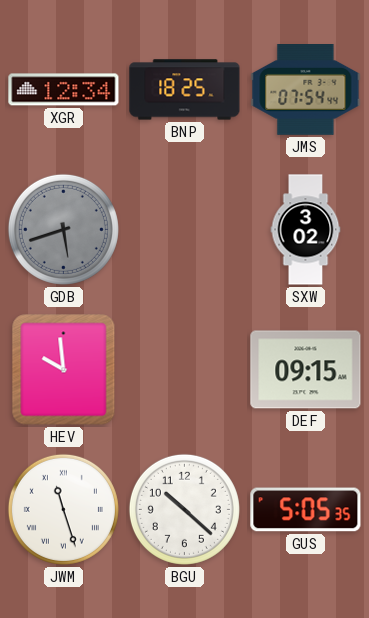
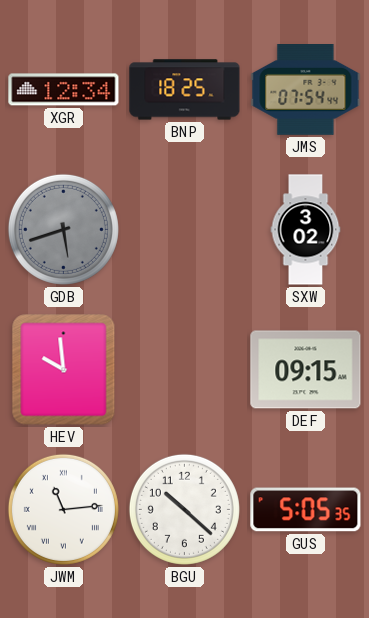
JWM: 11:27 -> 11:14 (63, 509)
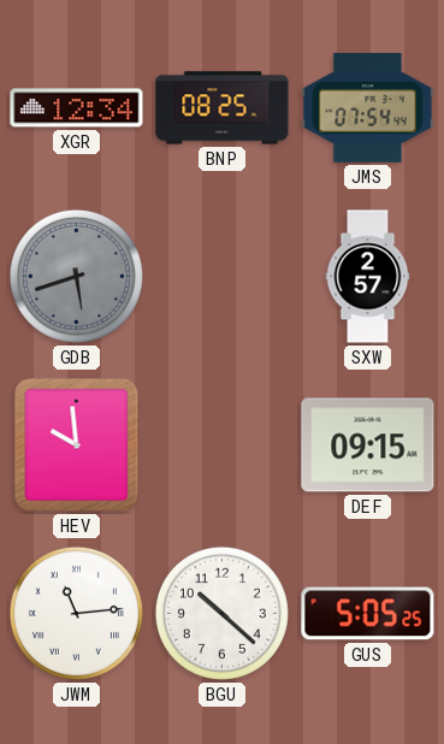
BNP: 18:25 -> 08:25 (223, 108)
SXW: 3:02 -> 2:57 (368, 277)
GUS: 5:05:35 -> 5:05:25 (368, 614)
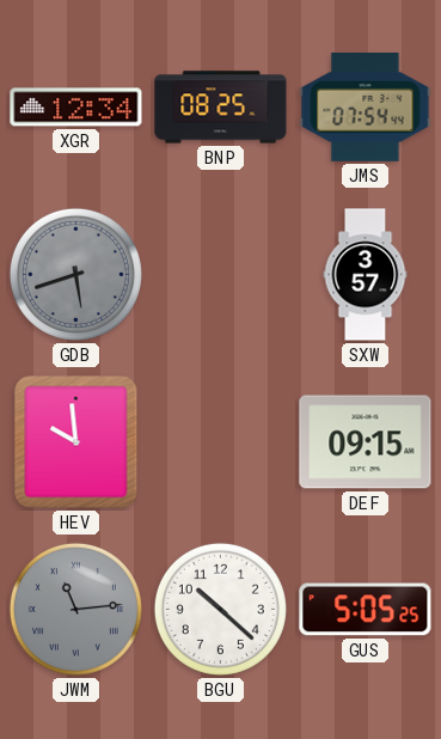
SXW: 2:57 -> 3:57 (366, 275)
JWM dial: white -> grey (75, 609)
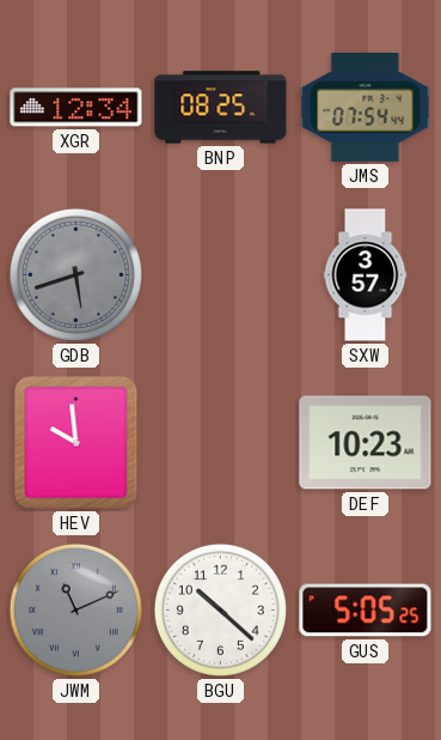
DEF: 09:15 -> 10:23 (366, 443)
JWM: 11:14 -> 11:11 (75, 609)
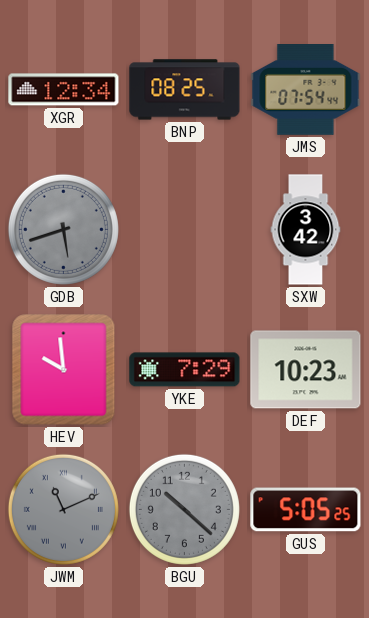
SXW: 3:57 -> 3:42 (306, 230)
YKE: none -> 7:29 (185, 370)
BGU dial: white -> grey (184, 509)
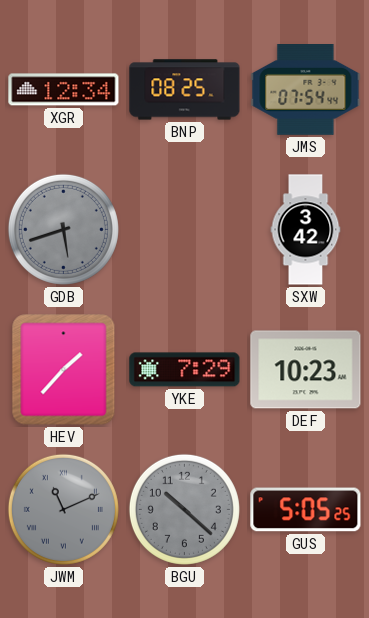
HEV: 9:59 -> 1:37 (64, 370)
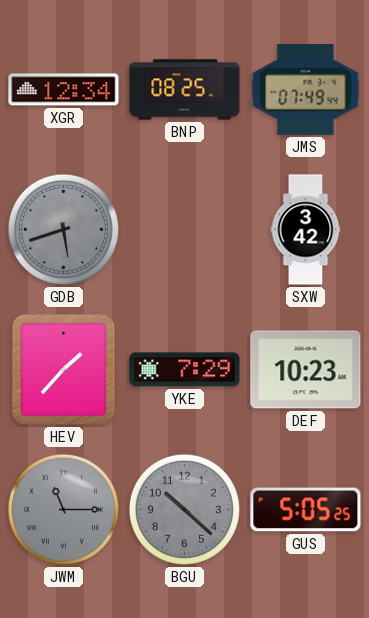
JMS: 07:54 -> 07:49 (306, 90)
JWM: 11:11 -> 11:15 (63, 509)
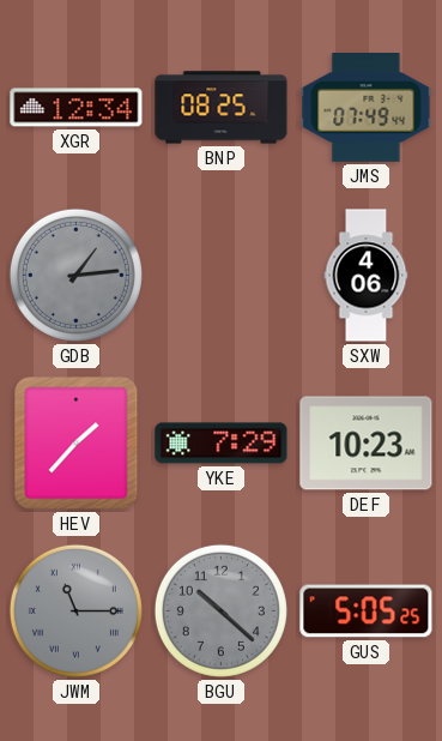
GDB: 5:42 -> 1:14 (75, 275)
SXW: 3:42 -> 4:06 (367, 276)
